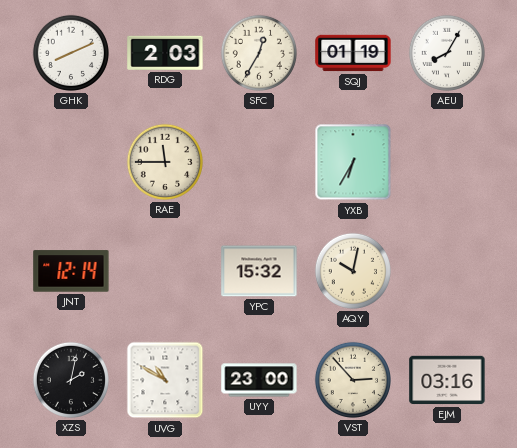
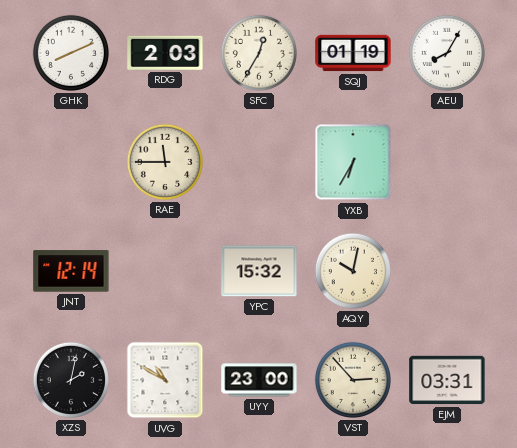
EJM: 03:16 -> 03:31 (447, 380)
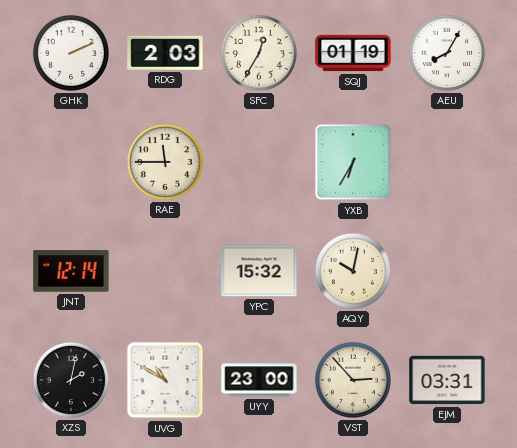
GHK: 8:11 -> 2:11 (71, 53)
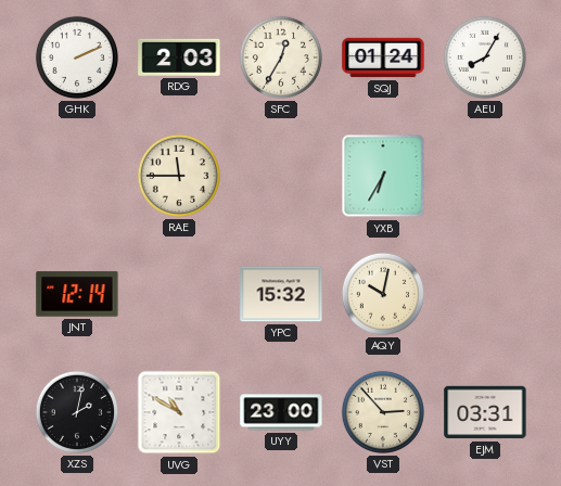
SQJ: 01:19 -> 01:24 (383, 57)
